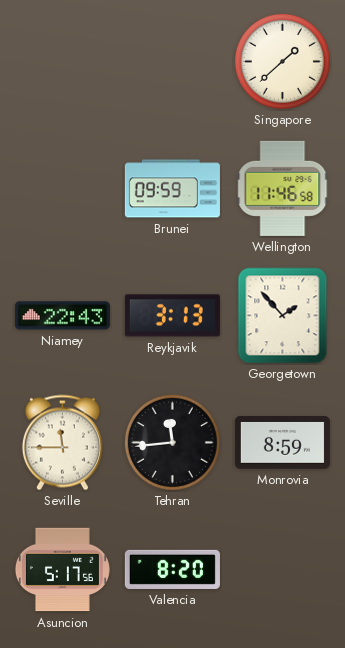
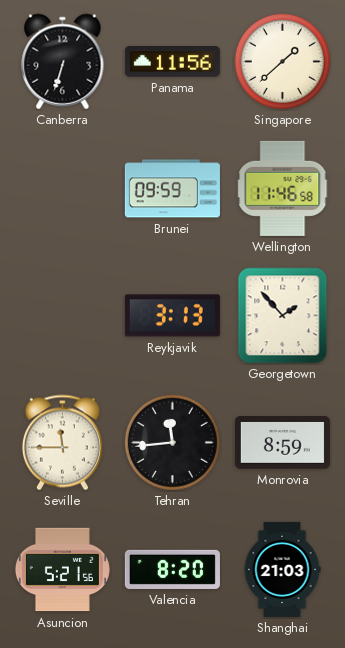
Canberra: none -> 6:33 (63, 62)
Panama: none -> 11:56 (172, 62)
Niamey: 22:43 -> none (62, 316)
Asuncion: 5:17 -> 5:21 (62, 570)
Shanghai: none -> 21:03 (282, 569)
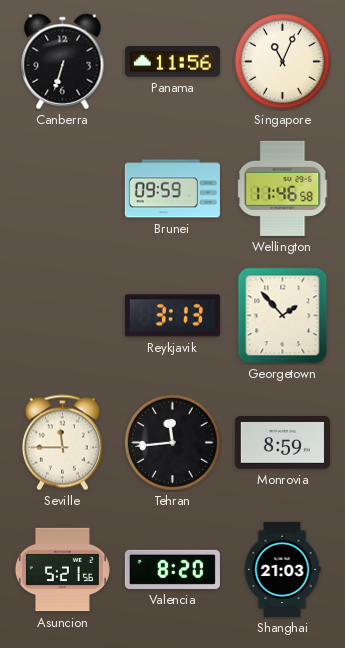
Singapore: 1:38 -> 11:04 (282, 61)
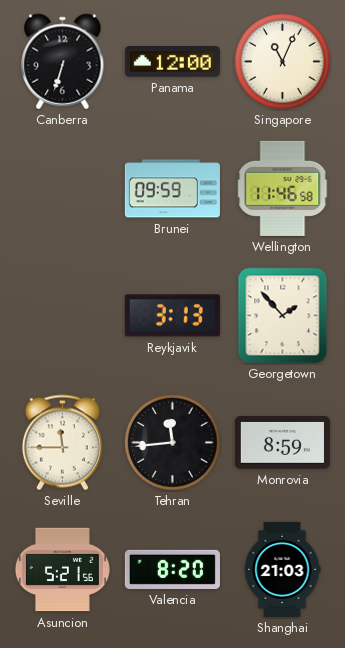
Panama: 11:56 -> 12:00 (172, 62)
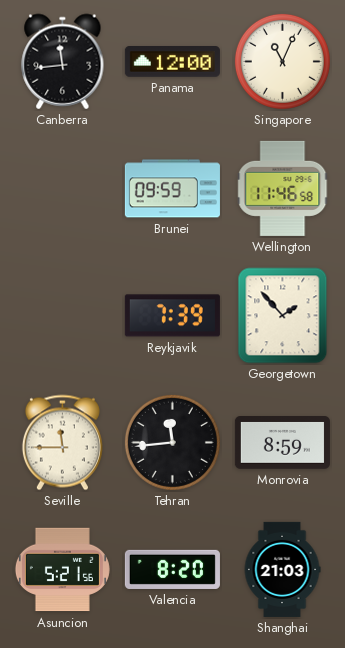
Canberra: 6:33 -> 11:44 (63, 62)
Reykjavik: 3:13 -> 7:39 (172, 316)
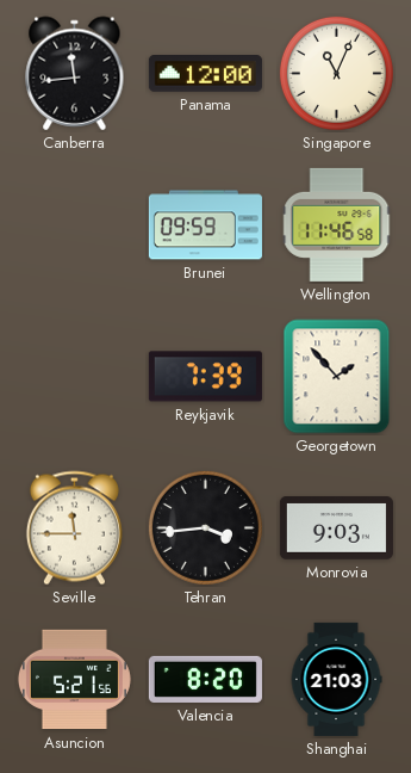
Tehran: 11:44 -> 3:44 (205, 527)
Monrovia: 8:59 -> 9:03 (336, 528)
